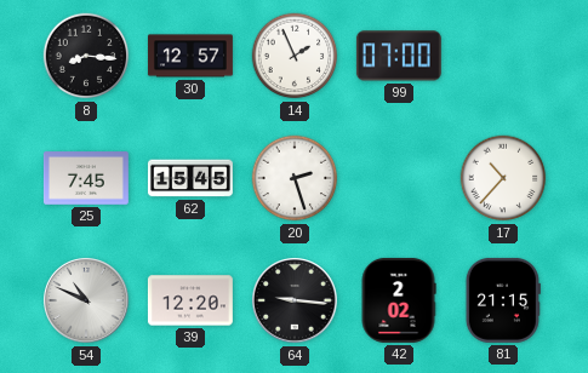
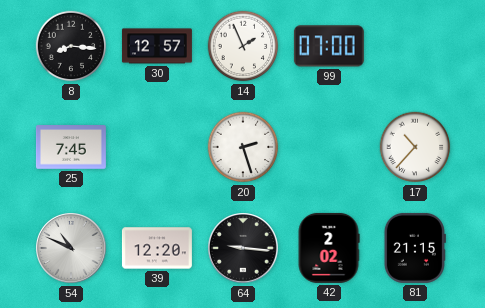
62: 15:45 -> none (190, 178)
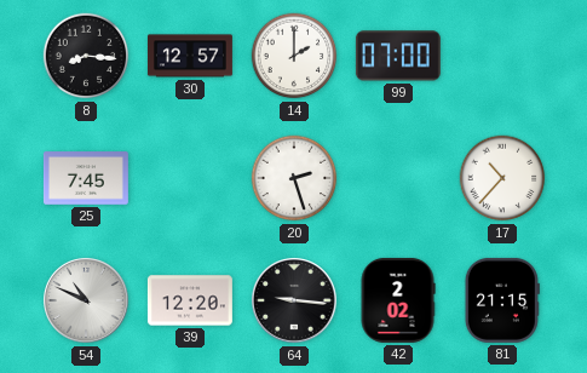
14: 1:56 -> 2:00 (294, 56)
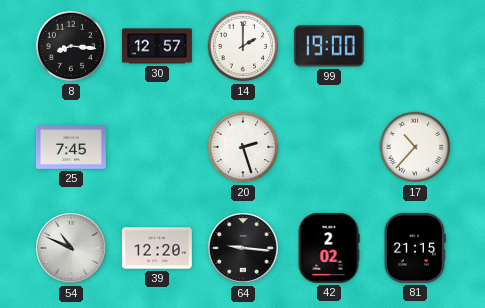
99: 07:00 -> 19:00 (329, 46)
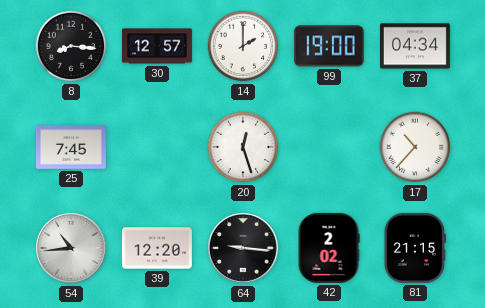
37: none -> 04:34 (415, 46)
20: 2:27 -> 12:27 (243, 147)
54: 10:49 -> 10:44 (72, 249)
